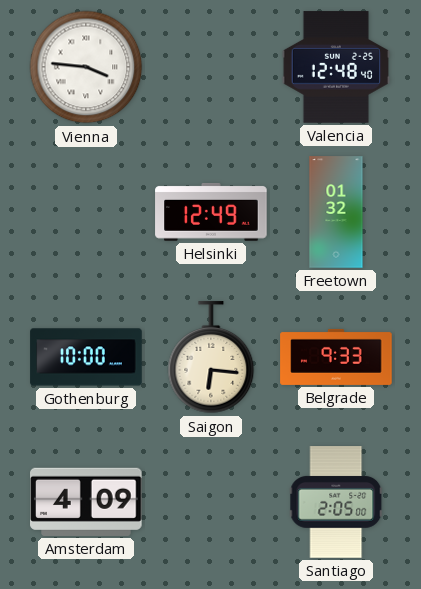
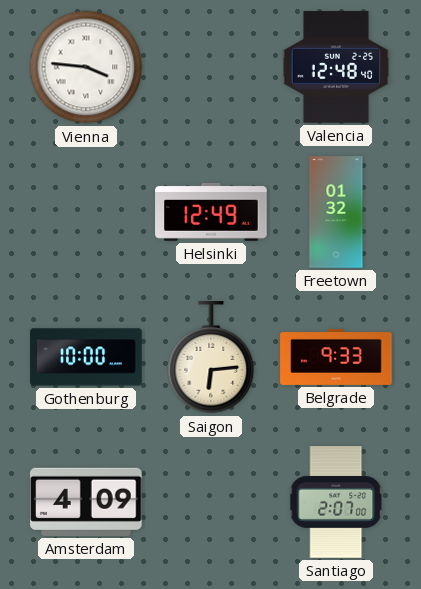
Saigon: 6:16 -> 6:14 (211, 358)
Santiago: 2:05 -> 2:07 (336, 502)
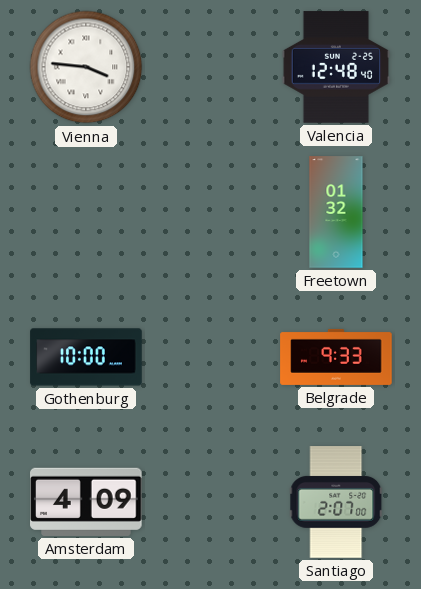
Helsinki: 12:49 -> none (211, 212)
Saigon: 6:14 -> none (211, 358)
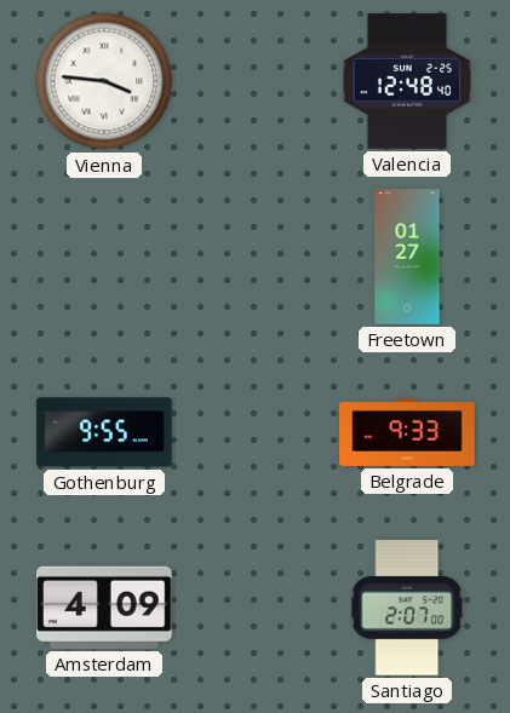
Freetown: 01:32 -> 01:27 (407, 257)
Gothenburg: 10:00 -> 9:55 (104, 432)
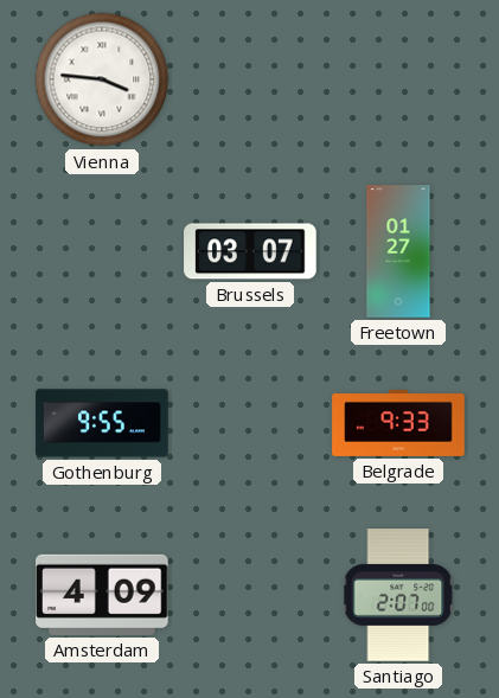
Valencia: 12:48 -> none (406, 81)
Brussels: none -> 03:07 (250, 251)
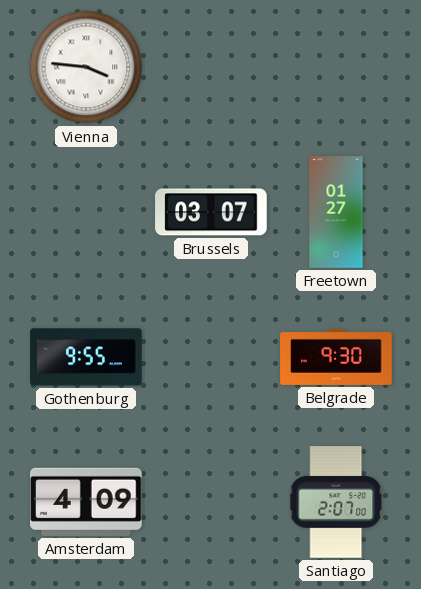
Belgrade: 9:33 -> 9:30 (336, 357)
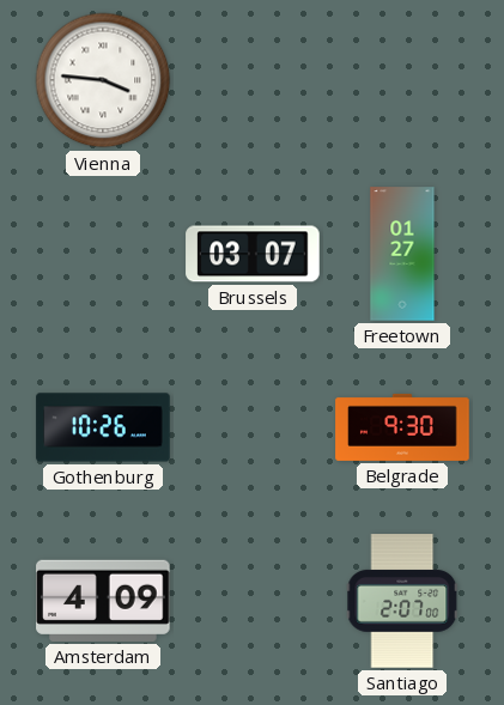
Gothenburg: 9:55 -> 10:26 (103, 427)
